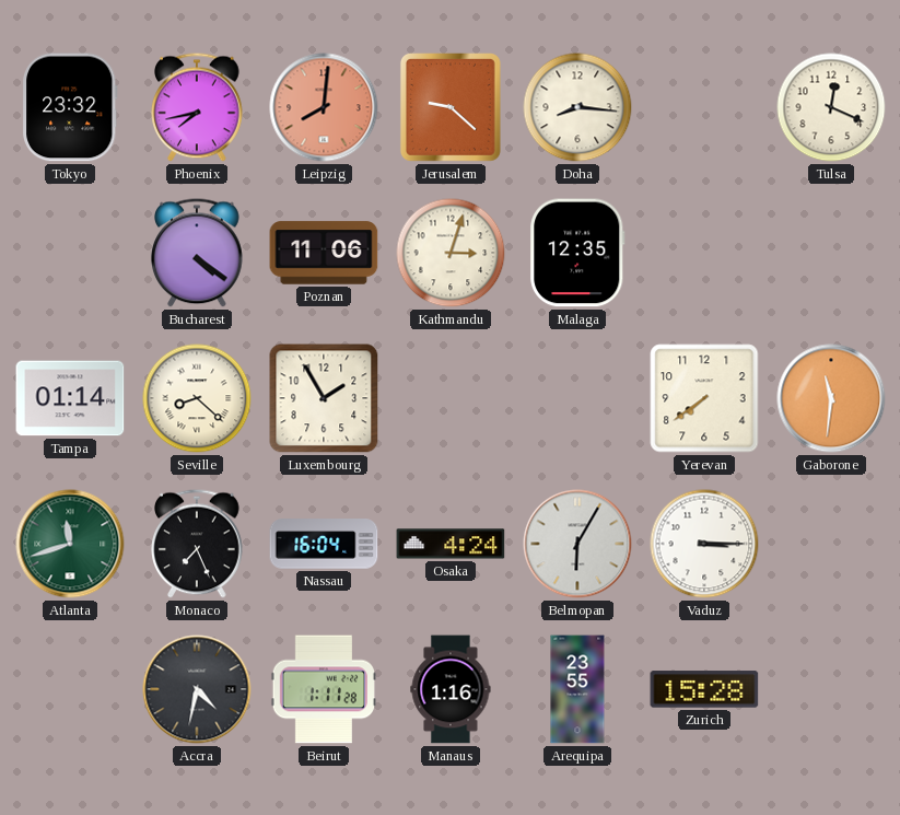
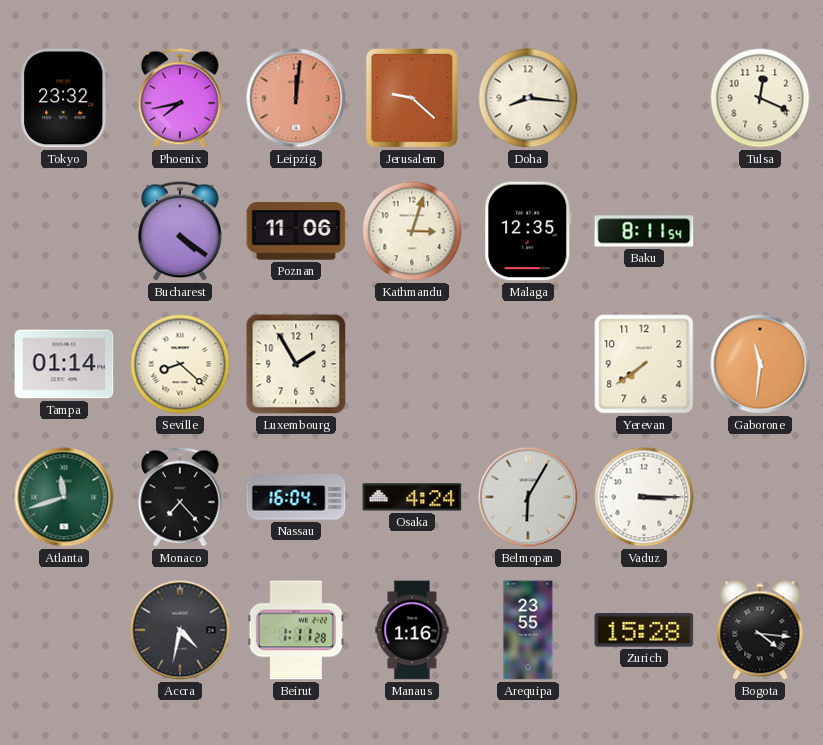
Leipzig: 8:01 -> 12:01 (296, 98)
Baku: none -> 8:11 (644, 231)
Monaco: 7:26 -> 7:23 (180, 497)
Bogota: none -> 4:16 (760, 630)
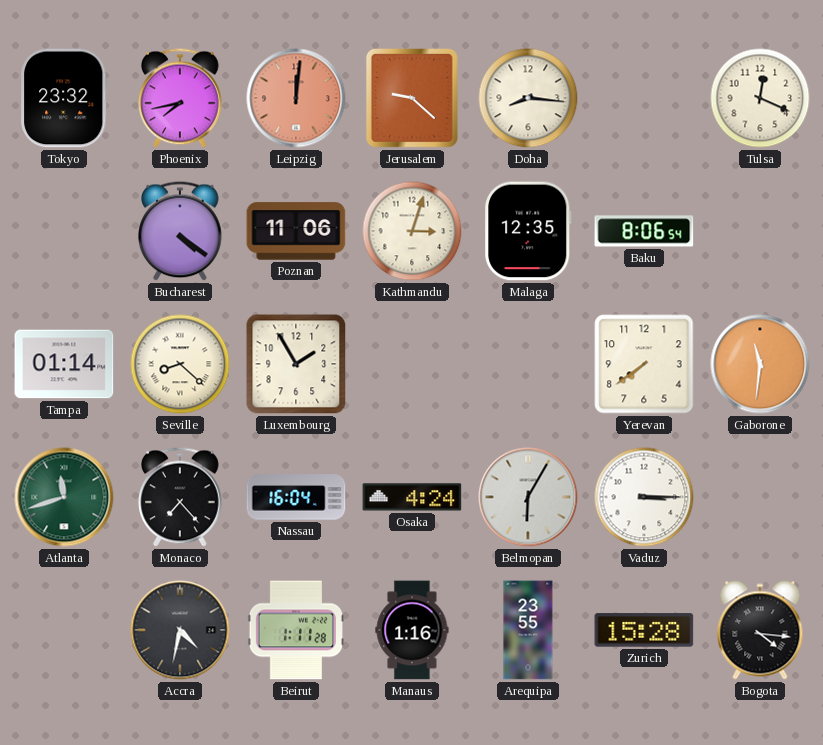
Baku: 8:11 -> 8:06 (644, 231)
